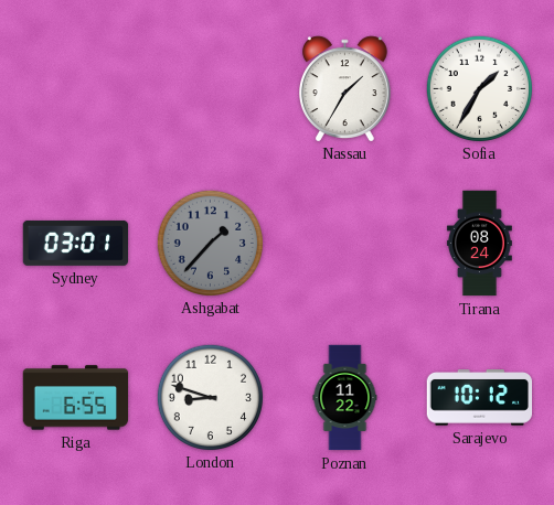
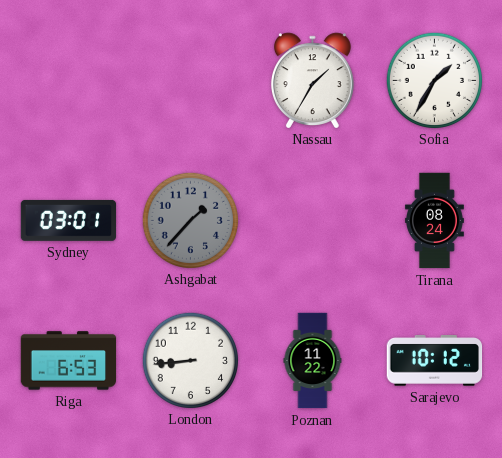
Riga: 6:55 -> 6:53 (69, 361)
London: 8:48 -> 8:44 (190, 360)
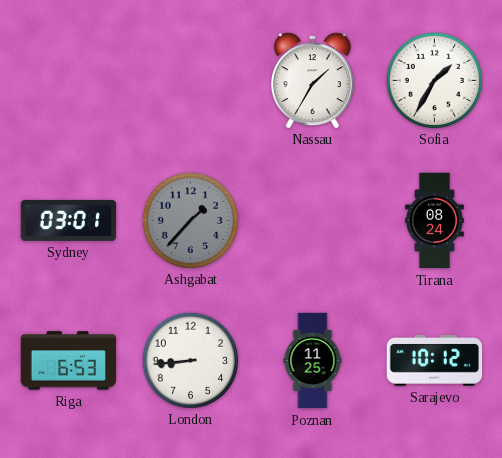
Poznan: 11:22 -> 11:25 (313, 361)
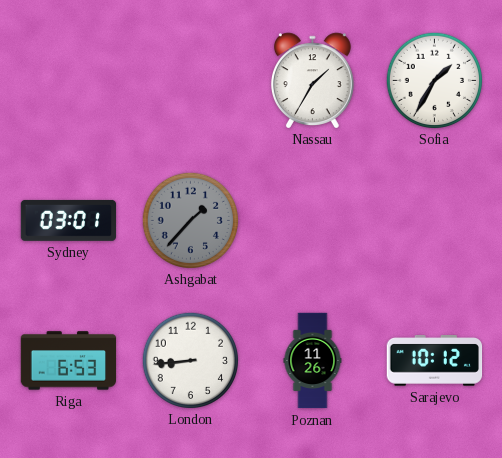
Tirana: 08:24 -> none (434, 221)
Poznan: 11:25 -> 11:26 (313, 361)
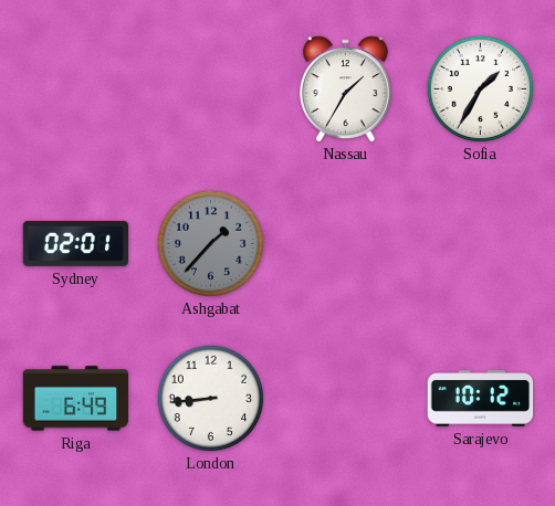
Sydney: 03:01 -> 02:01 (76, 243)
Riga: 6:53 -> 6:49 (76, 399)
Poznan: 11:26 -> none (313, 361)
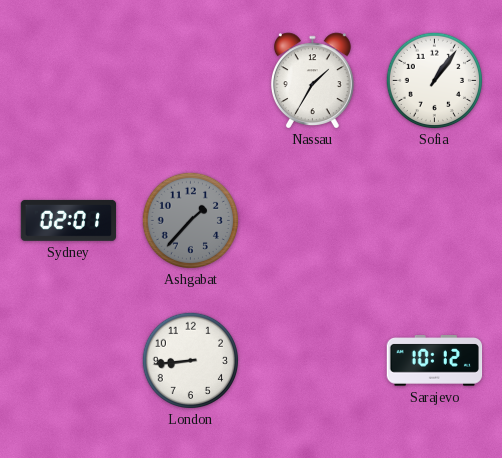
Sofia: 1:35 -> 1:06 (434, 80)
Riga: 6:49 -> none (76, 399)
